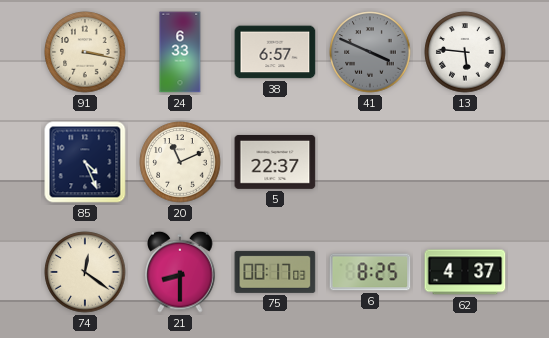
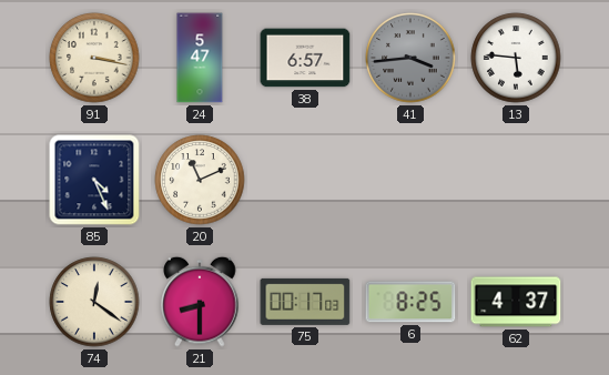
24: 6:33 -> 5:47 (200, 58)
41: 3:49 -> 3:44 (410, 58)
5: 22:37 -> none (275, 162)
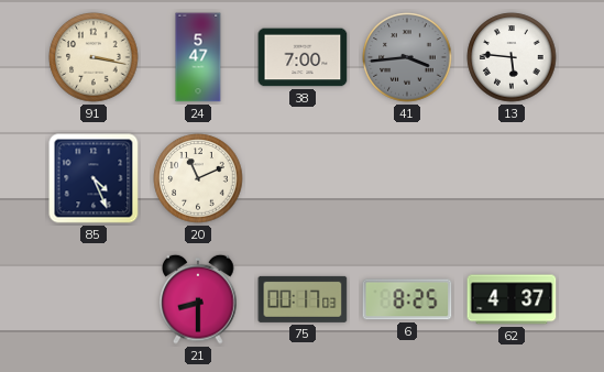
38: 6:57 -> 7:00 (303, 57)
74: 12:21 -> none (94, 302)
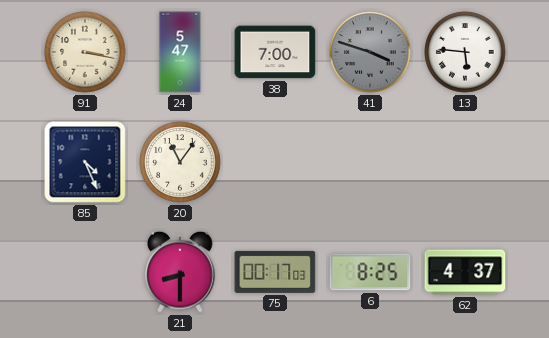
41: 3:44 -> 3:48 (370, 52)
20: 11:11 -> 11:06 (180, 162)
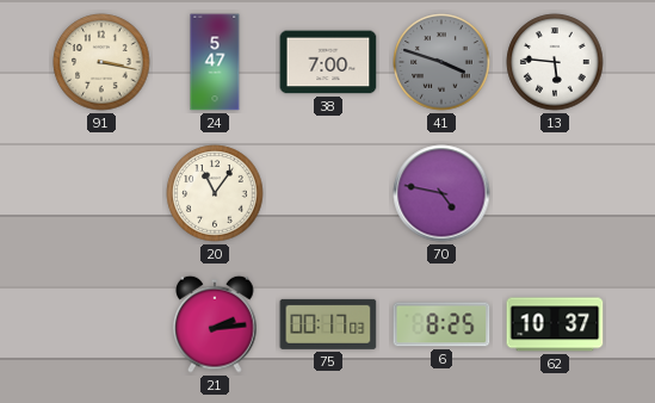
85: 4:26 -> none (85, 162)
70: none -> 4:47 (441, 193)
21: 8:30 -> 2:14 (215, 324)
62: 4:37 -> 10:37 (555, 324)
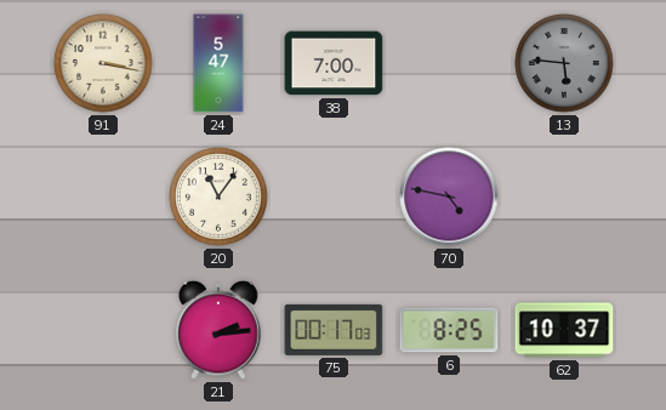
41: 3:48 -> none (441, 62)
13 dial: white -> grey (564, 63)
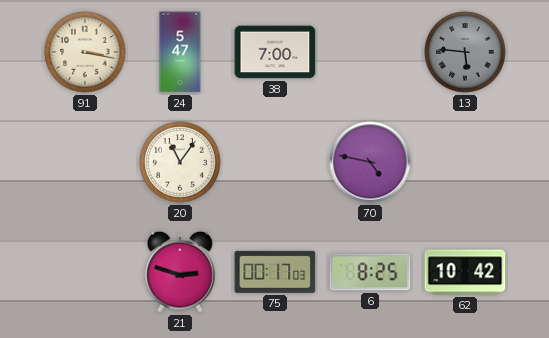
21: 2:14 -> 2:48 (180, 272)
62: 10:37 -> 10:42 (465, 272)
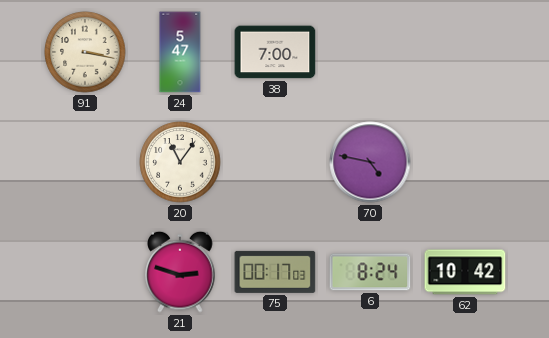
13: 5:46 -> none (465, 52)
6: 8:25 -> 8:24 (370, 272)
